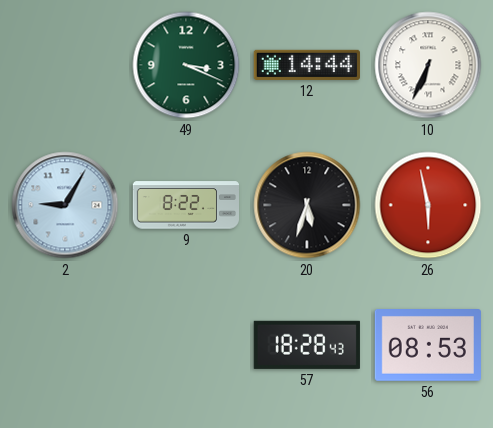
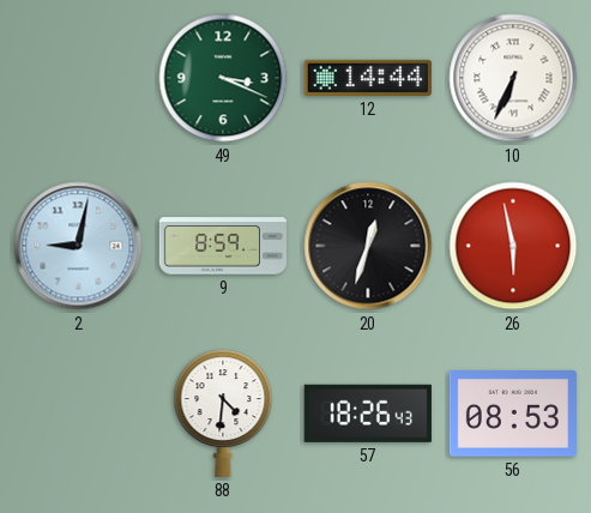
2: 9:05 -> 9:02 (78, 246)
9: 8:22 -> 8:59 (222, 246)
20: 5:33 -> 12:33 (368, 246)
88: none -> 4:31 (223, 414)
57: 18:28 -> 18:26 (368, 414)
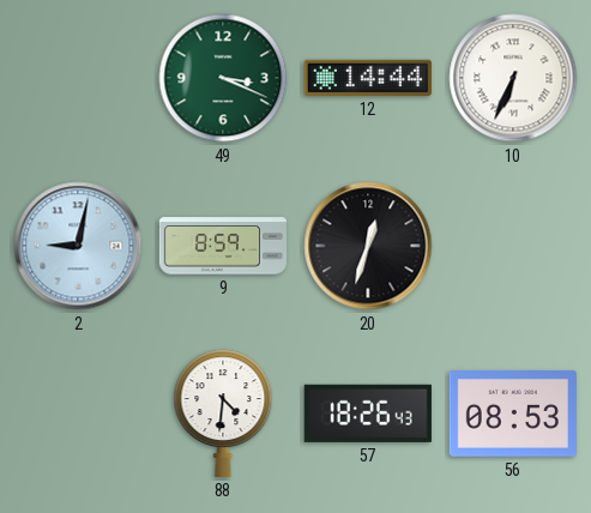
26: 5:58 -> none (513, 246)
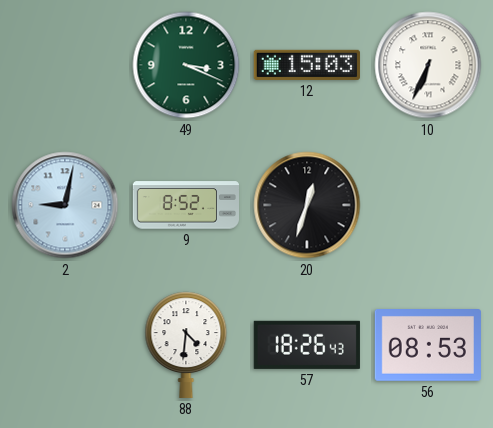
12: 14:44 -> 15:03 (307, 65)
9: 8:59 -> 8:52 (185, 205)
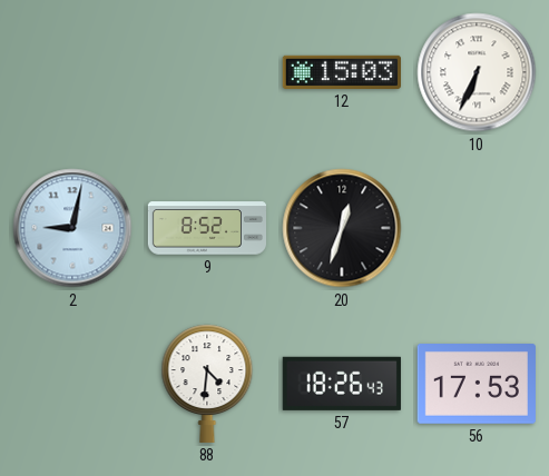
49: 3:19 -> none (186, 65)
56: 08:53 -> 17:53 (477, 385)
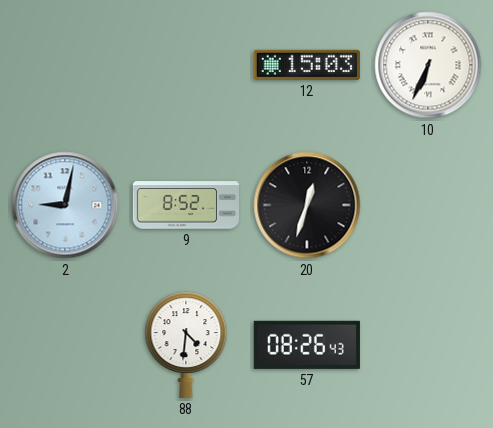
57: 18:26 -> 08:26 (307, 345)
56: 17:53 -> none (477, 385)
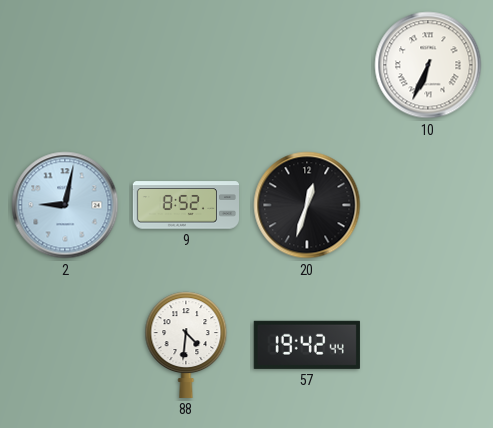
12: 15:03 -> none (307, 65)
57: 08:26 -> 19:42 (307, 345)
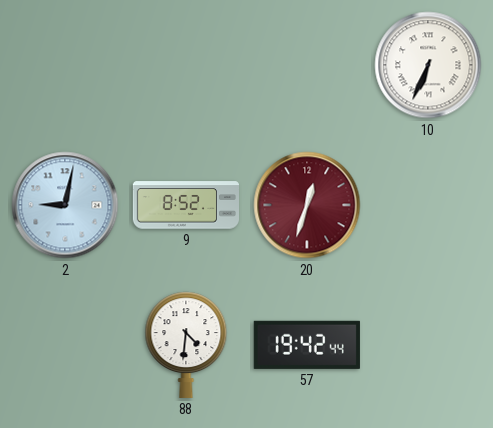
20 dial: black -> burgundy (307, 205)
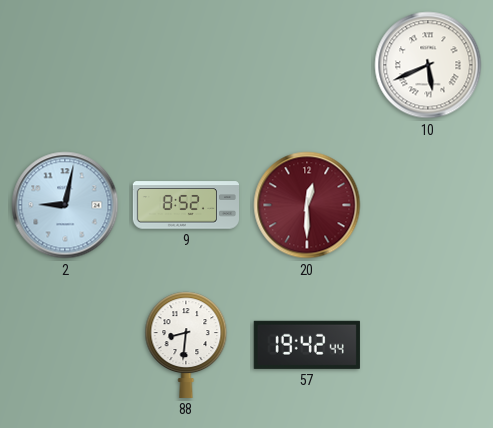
10: 6:34 -> 5:41 (428, 65)
20: 12:33 -> 12:30 (307, 205)
88: 4:31 -> 8:31 (186, 345)
